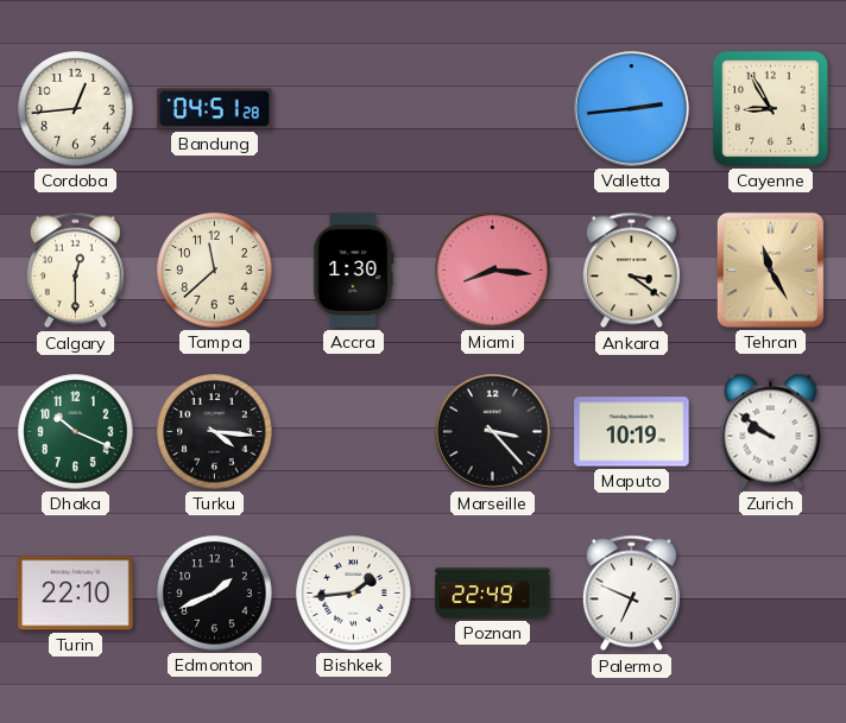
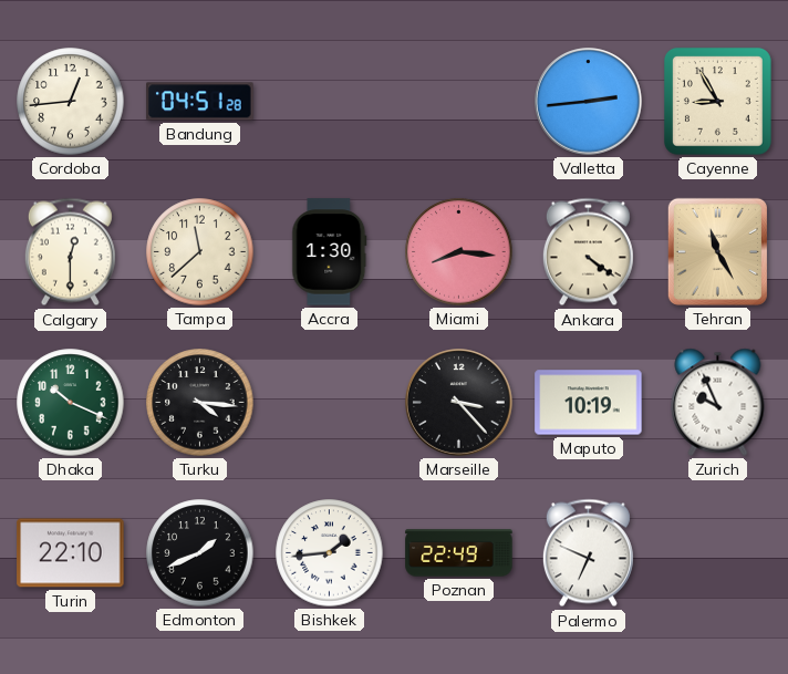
Ankara: 3:21 -> 4:21 (588, 252)
Zurich: 9:51 -> 9:56 (718, 402)
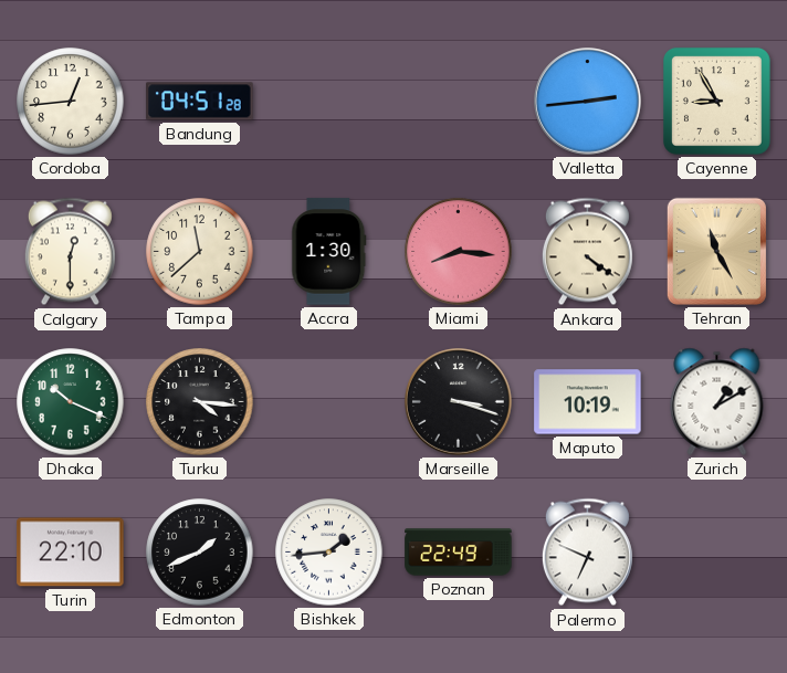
Marseille: 3:23 -> 3:18 (459, 402)
Zurich: 9:56 -> 1:10 (717, 401)
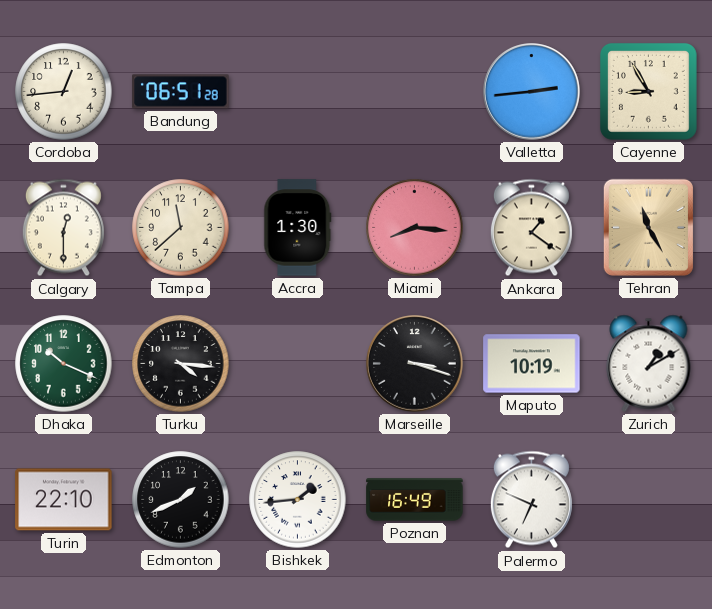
Bandung: 04:51 -> 06:51 (181, 92)
Ankara: 4:21 -> 1:21 (531, 228)
Poznan: 22:49 -> 16:49 (415, 500)
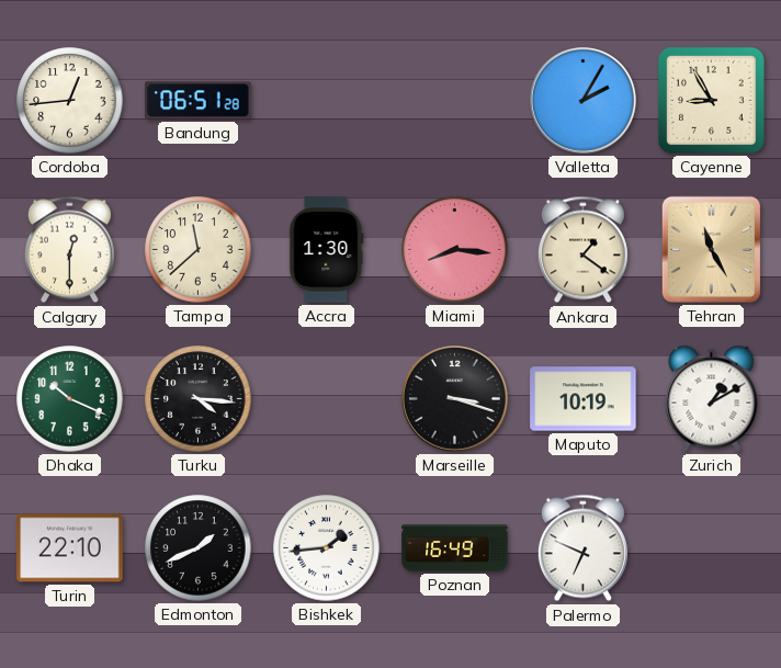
Valletta: 2:44 -> 2:05 (584, 101)
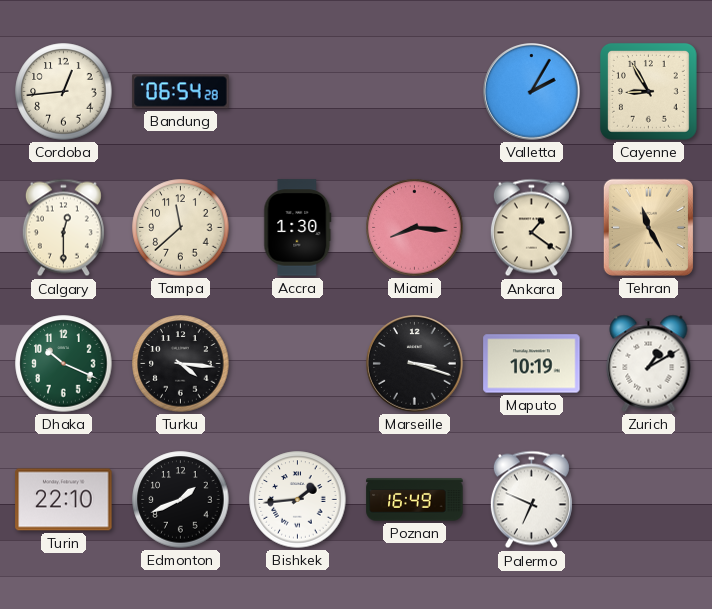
Bandung: 06:51 -> 06:54 (181, 92)
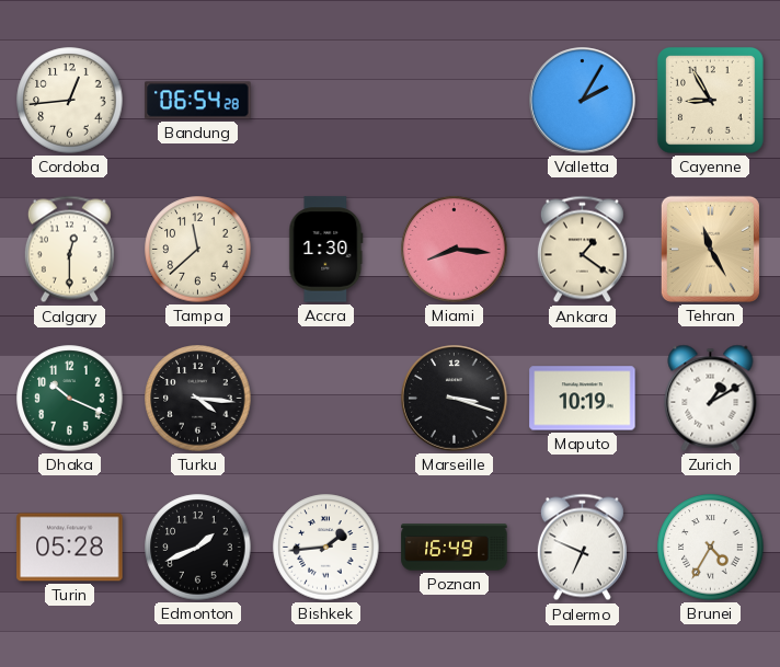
Turin: 22:10 -> 05:28 (70, 548)
Brunei: none -> 4:35 (711, 548)
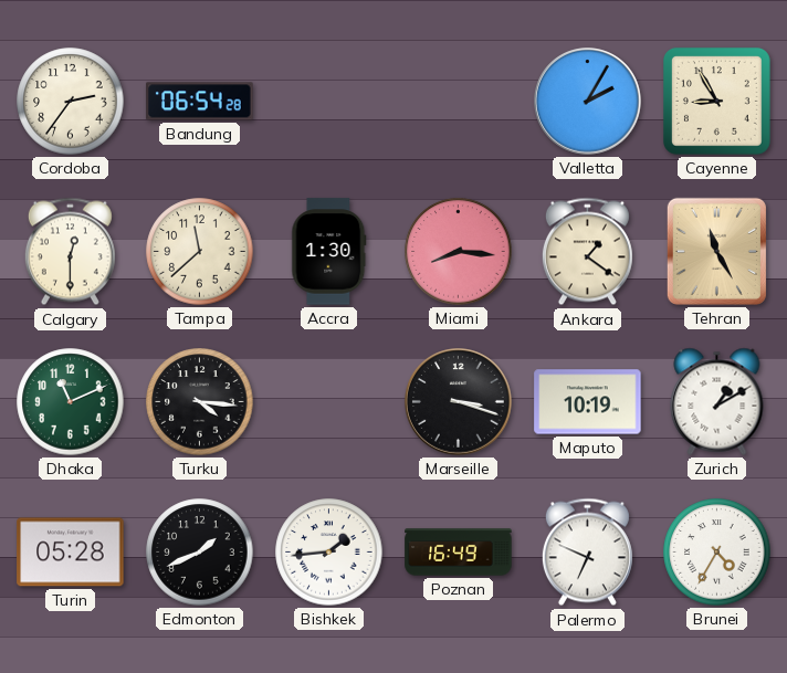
Cordoba: 12:44 -> 2:36 (71, 102)
Dhaka: 10:19 -> 11:11 (71, 402)
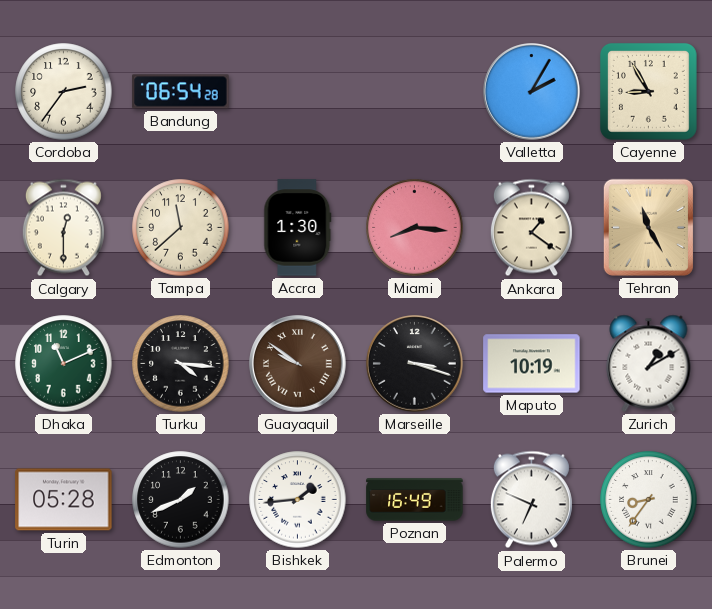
Guayaquil: none -> 9:51 (298, 364)
Brunei: 4:35 -> 8:36 (649, 500)
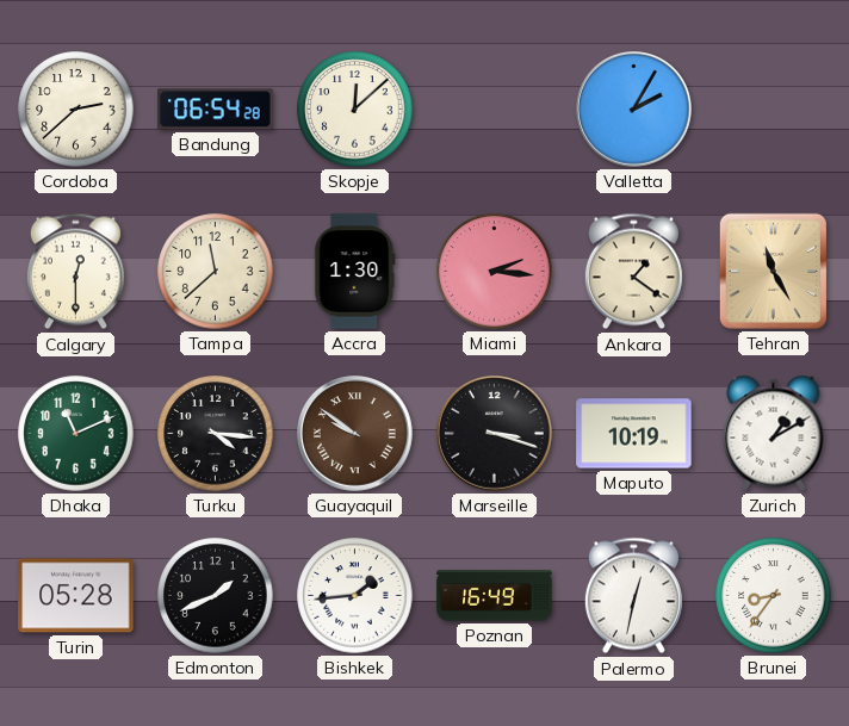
Cordoba: 2:36 -> 2:38 (76, 110)
Skopje: none -> 12:08 (355, 110)
Cayenne: 8:55 -> none (648, 91)
Miami: 8:16 -> 2:16 (495, 272)
Palermo: 6:49 -> 12:32 (633, 596)
